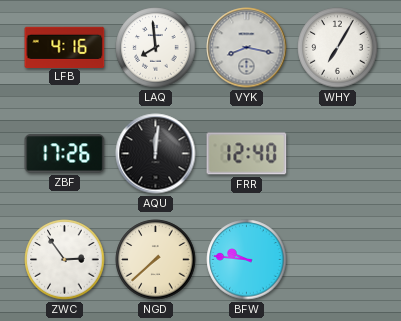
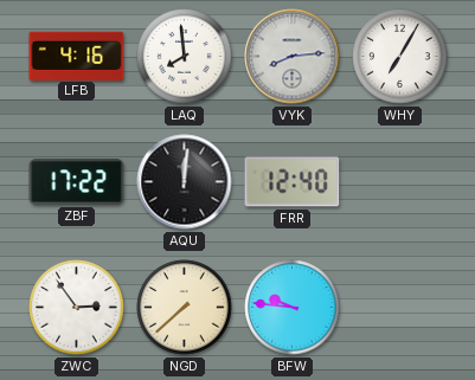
VYK: 8:17 -> 8:14 (293, 57)
ZBF: 17:26 -> 17:22 (77, 182)
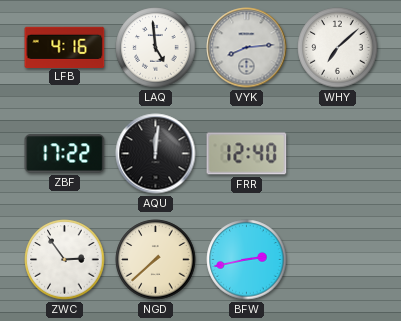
LAQ: 7:59 -> 4:59 (156, 48)
WHY: 7:05 -> 7:08 (338, 48)
BFW: 9:46 -> 2:43 (247, 260)
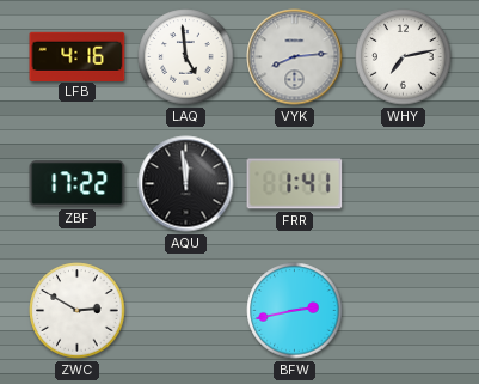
WHY: 7:08 -> 7:13 (404, 57)
AQU: 12:01 -> 11:59 (186, 184)
FRR: 12:40 -> 1:41 (295, 184)
ZWC: 2:54 -> 2:50 (78, 311)
NGD: 7:38 -> none (156, 260)
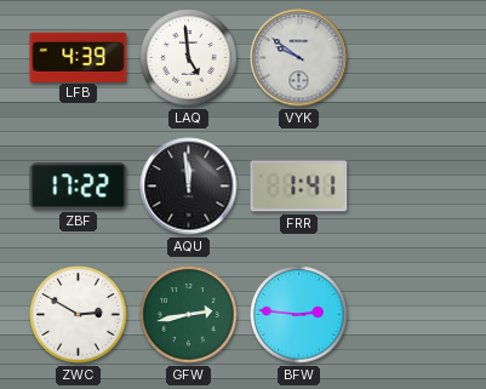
LFB: 4:16 -> 4:39 (79, 57)
VYK: 8:14 -> 9:51 (299, 58)
WHY: 7:13 -> none (404, 57)
GFW: none -> 2:43 (189, 315)
BFW: 2:43 -> 2:46 (299, 315)
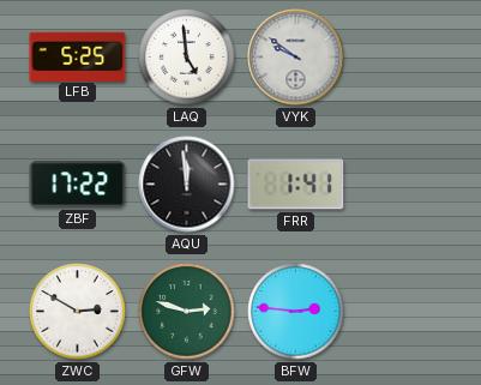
LFB: 4:39 -> 5:25 (78, 56)
GFW: 2:43 -> 2:48 (187, 312)
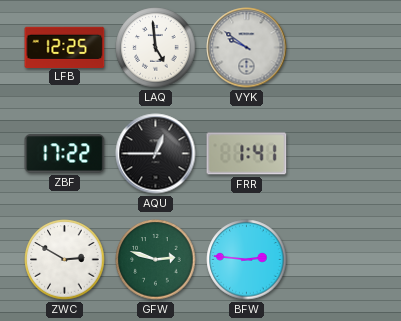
LFB: 5:25 -> 12:25 (65, 47)
AQU: 11:59 -> 12:45 (156, 154)
